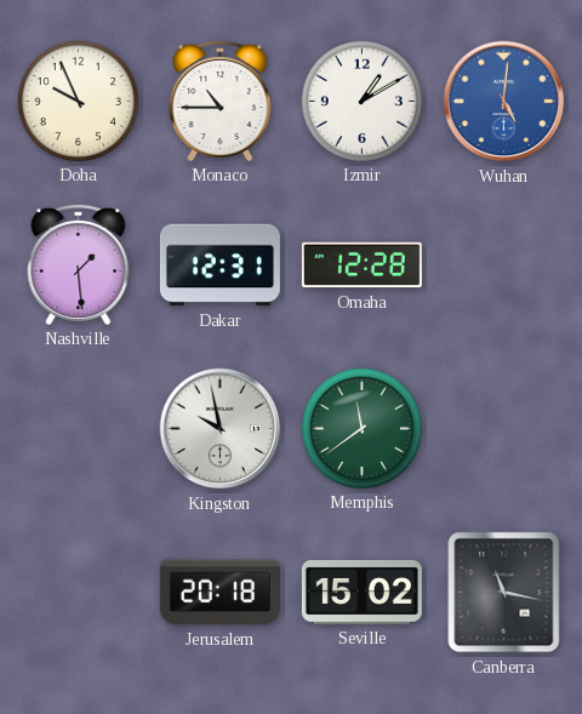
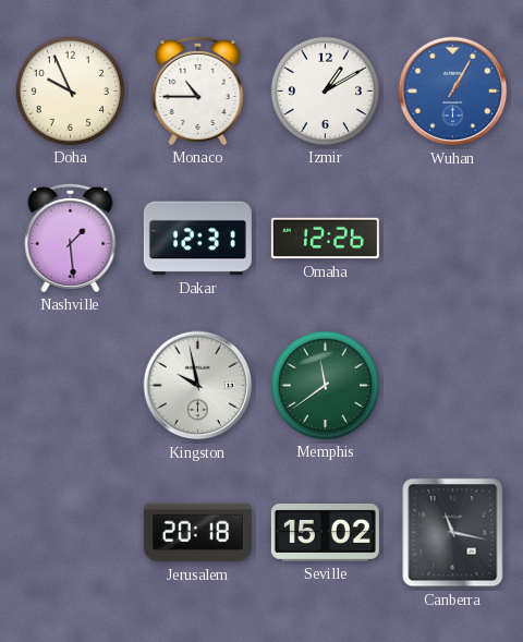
Wuhan: 5:01 -> 1:05 (453, 92)
Omaha: 12:28 -> 12:26 (325, 239)
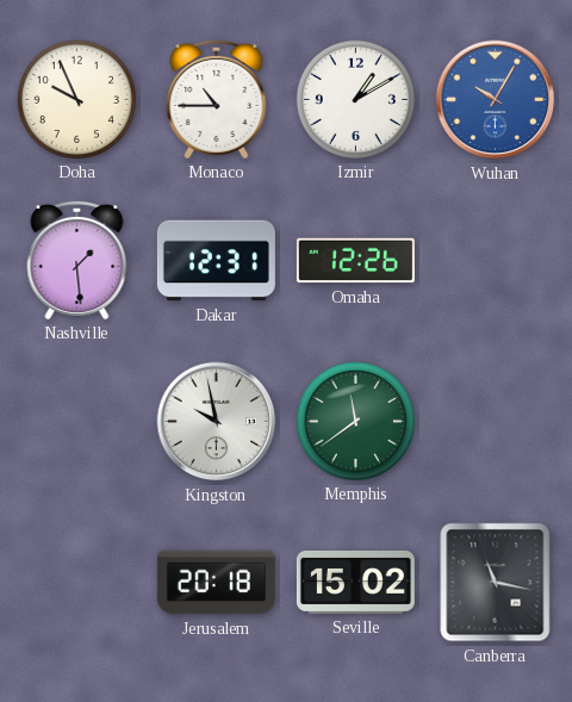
Wuhan: 1:05 -> 10:05 (496, 100)
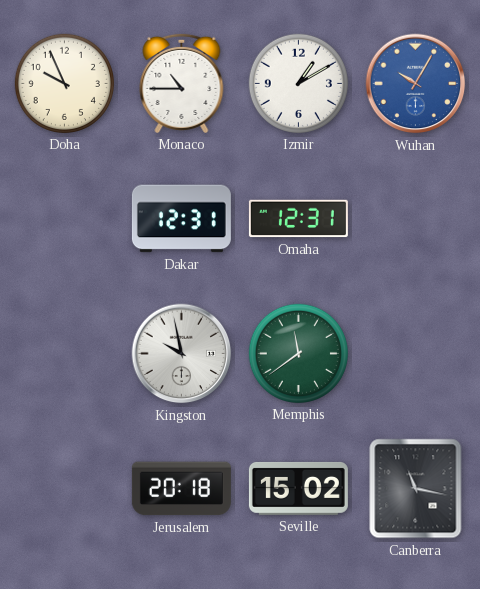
Nashville: 1:29 -> none (77, 260)
Omaha: 12:26 -> 12:31 (298, 219)
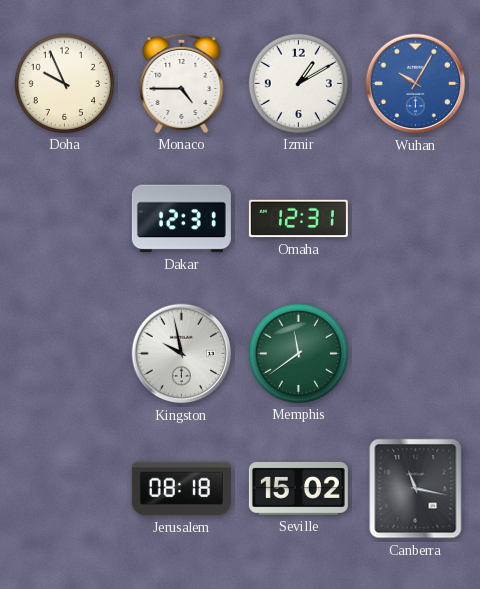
Monaco: 10:45 -> 4:45 (182, 83)
Jerusalem: 20:18 -> 08:18 (181, 489)
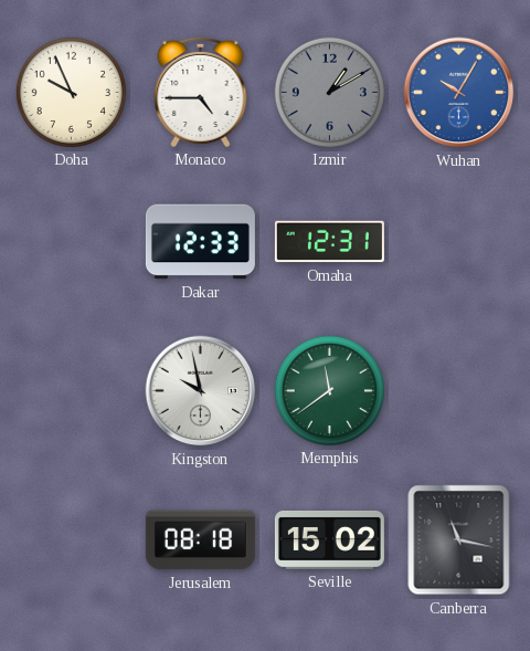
Izmir dial: white -> grey (329, 92)
Dakar: 12:31 -> 12:33 (200, 242)
